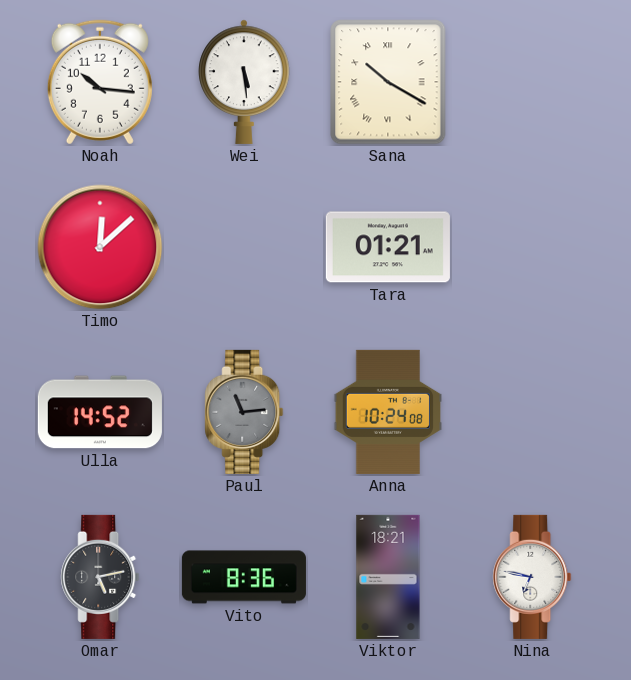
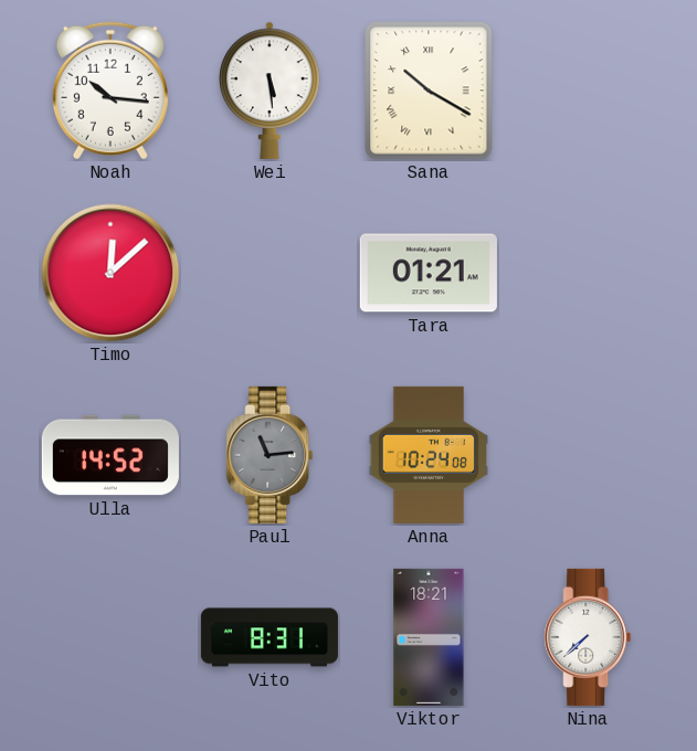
Omar: 5:13 -> none (100, 577)
Vito: 8:36 -> 8:31 (270, 637)
Nina: 6:47 -> 7:38 (588, 637)
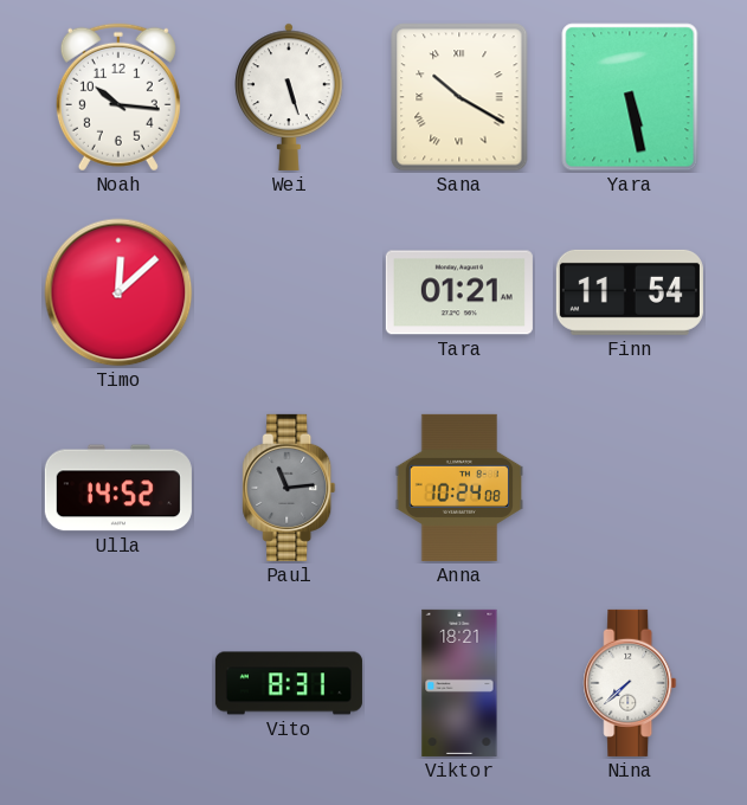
Wei: 5:29 -> 5:27 (289, 97)
Yara: none -> 5:28 (630, 97)
Finn: none -> 11:54 (630, 292)
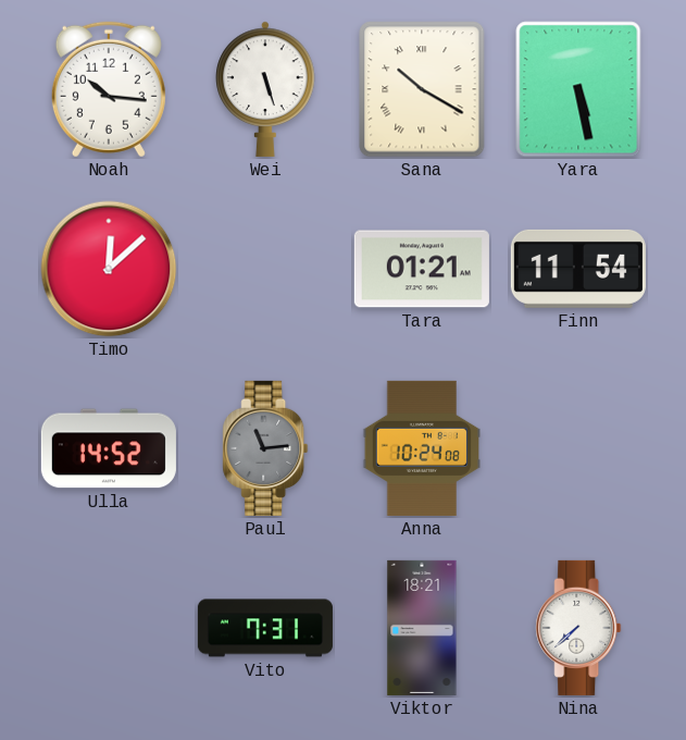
Vito: 8:31 -> 7:31 (265, 628)
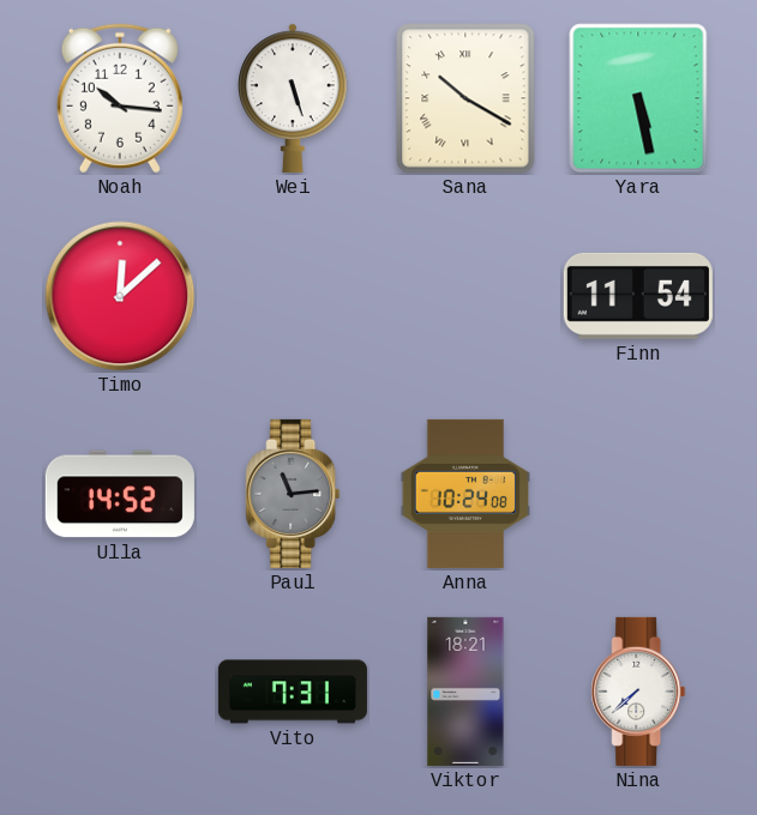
Tara: 01:21 -> none (422, 269)
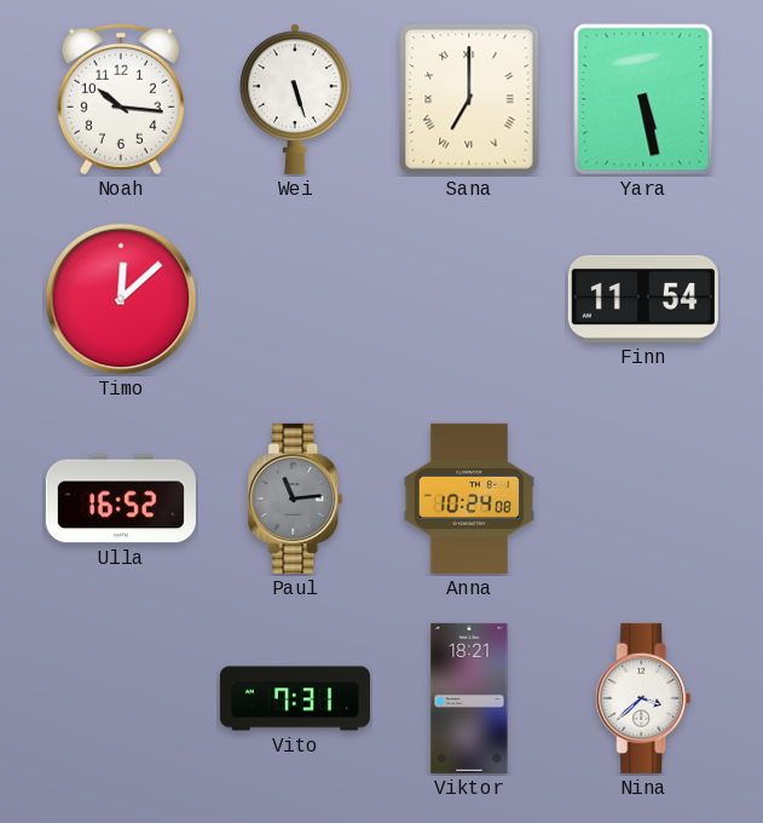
Sana: 10:20 -> 7:00 (469, 99)
Ulla: 14:52 -> 16:52 (121, 499)
Nina: 7:38 -> 3:38 (643, 698)
